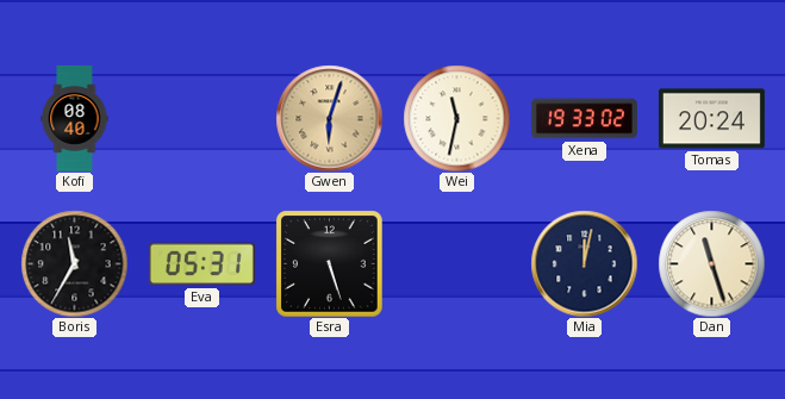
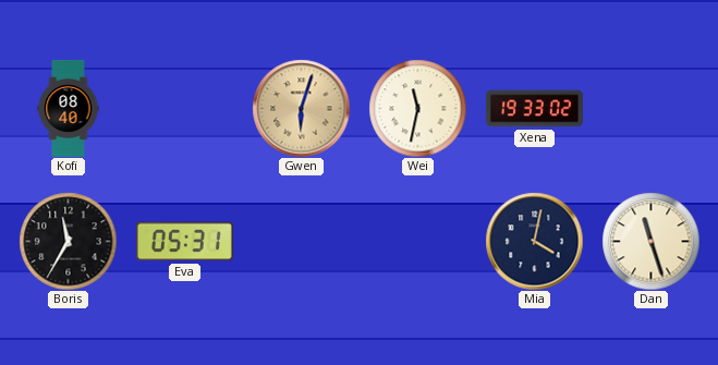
Tomas: 20:24 -> none (711, 119)
Esra: 5:27 -> none (329, 263)
Mia: 12:02 -> 4:02 (534, 241)
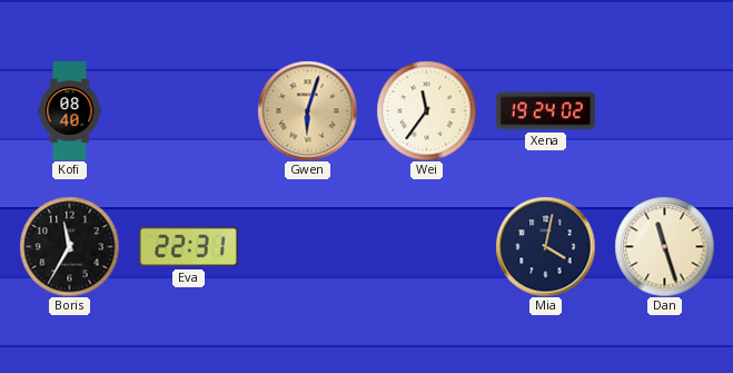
Wei: 11:32 -> 11:36 (426, 110)
Xena: 19:33 -> 19:24 (545, 111)
Eva: 05:31 -> 22:31 (188, 247)
